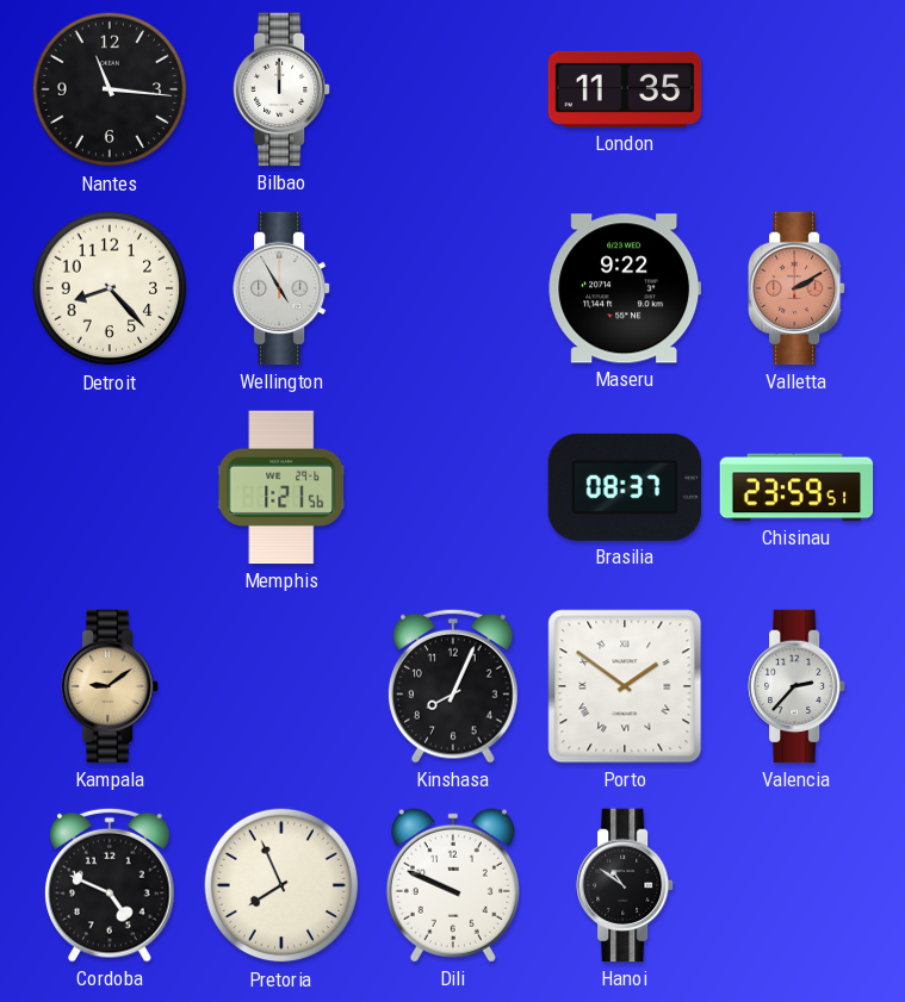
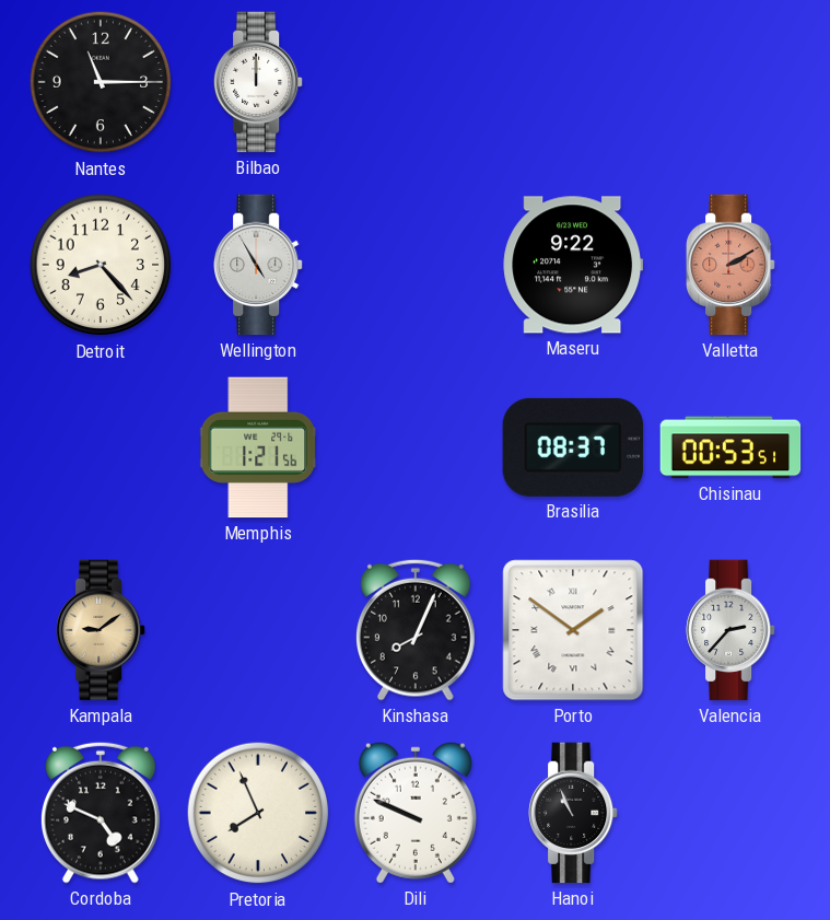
Nantes: 11:16 -> 11:15 (101, 82)
London: 11:35 -> none (625, 89)
Chisinau: 23:59 -> 00:53 (730, 447)
Hanoi: 10:51 -> 10:56 (574, 813)
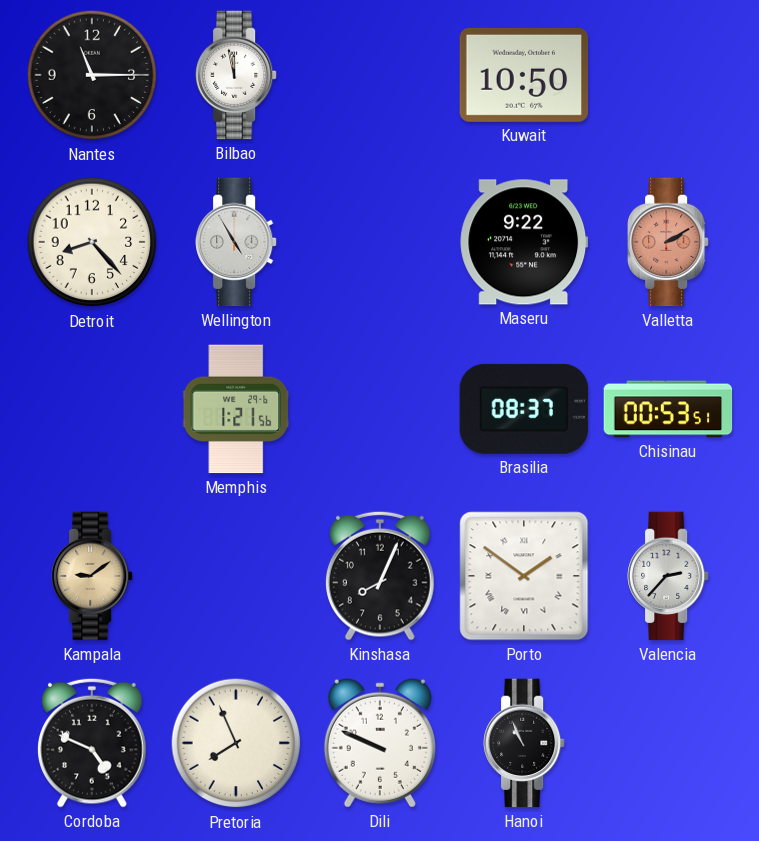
Bilbao: 12:00 -> 11:58 (237, 75)
Kuwait: none -> 10:50 (524, 75)
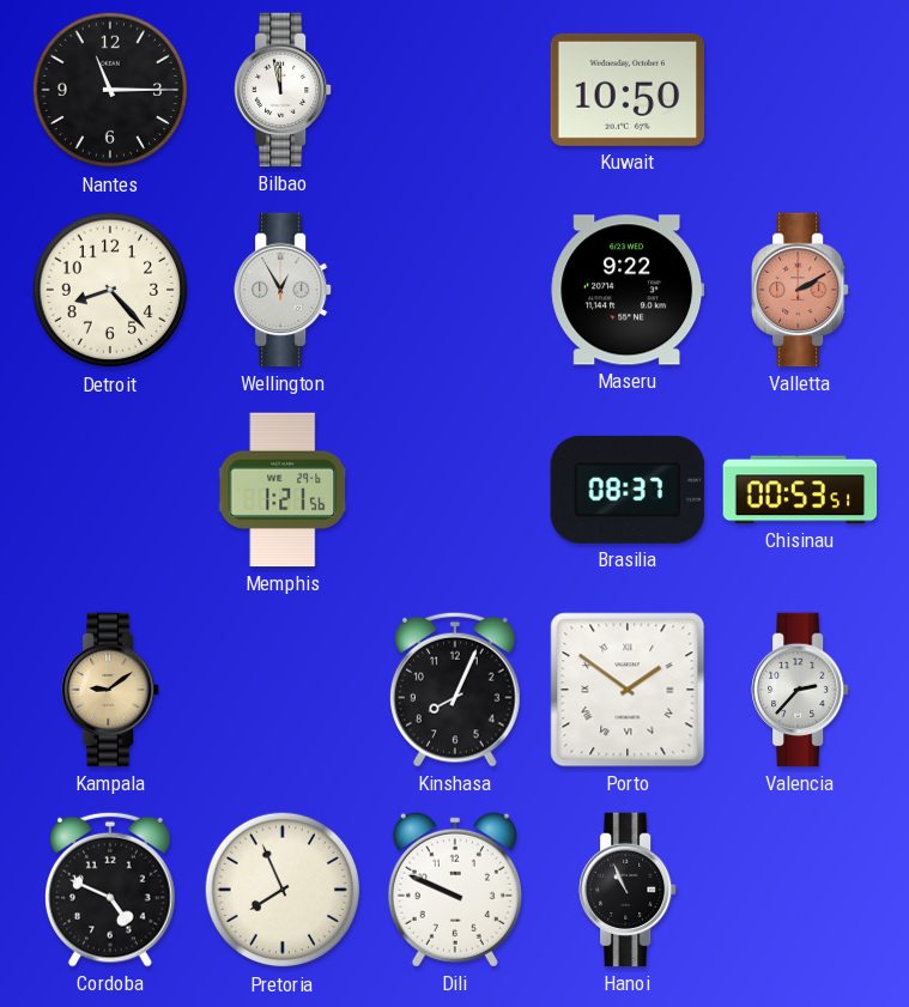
Wellington: 4:55 -> 12:55 (284, 290)
